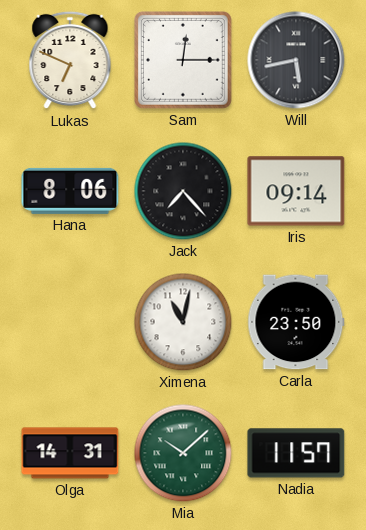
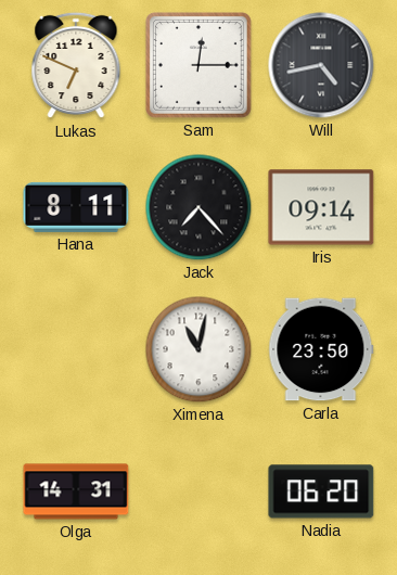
Will: 5:43 -> 4:43 (321, 65)
Hana: 8:06 -> 8:11 (76, 207)
Mia: 10:08 -> none (183, 453)
Nadia: 11:57 -> 06:20 (321, 491)
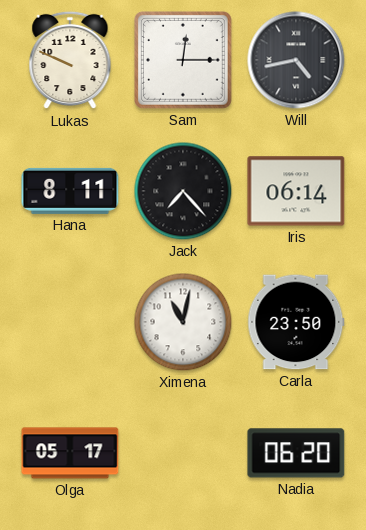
Lukas: 6:49 -> 9:49 (70, 60)
Iris: 09:14 -> 06:14 (296, 191)
Olga: 14:31 -> 05:17 (70, 453)
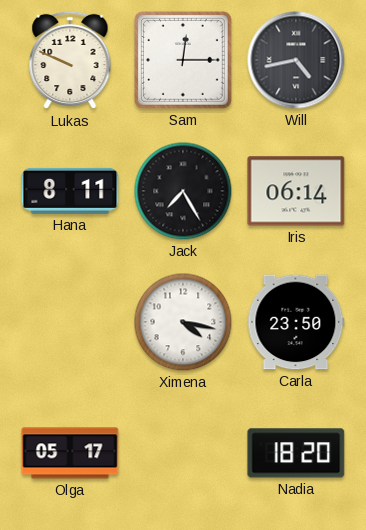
Jack: 7:23 -> 7:25 (183, 191)
Ximena: 11:02 -> 4:17 (183, 322)
Nadia: 06:20 -> 18:20 (296, 453)
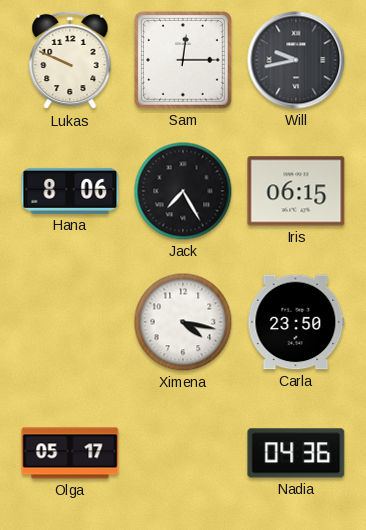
Will: 4:43 -> 9:43 (296, 60)
Hana: 8:11 -> 8:06 (70, 191)
Iris: 06:14 -> 06:15 (296, 191)
Nadia: 18:20 -> 04:36 (296, 453)
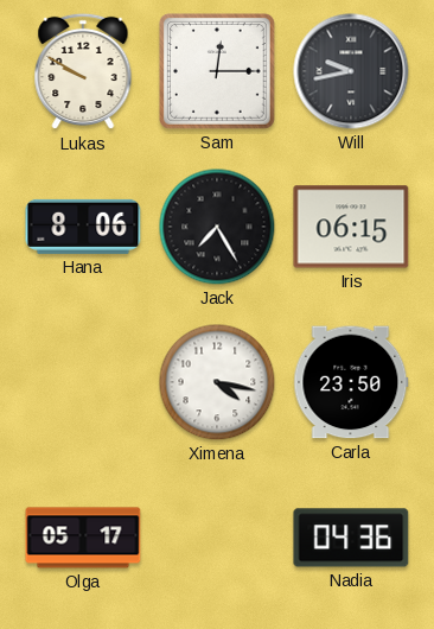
Lukas: 9:49 -> 9:50 (83, 71)
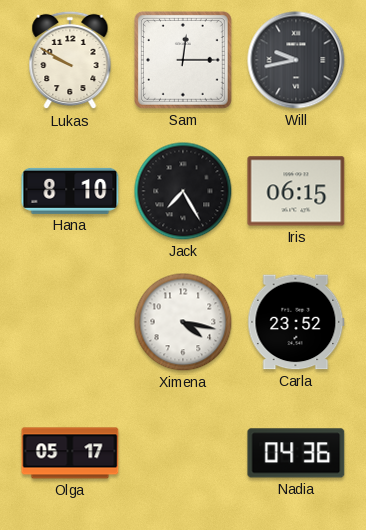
Hana: 8:06 -> 8:10 (70, 191)
Carla: 23:50 -> 23:52 (296, 322)
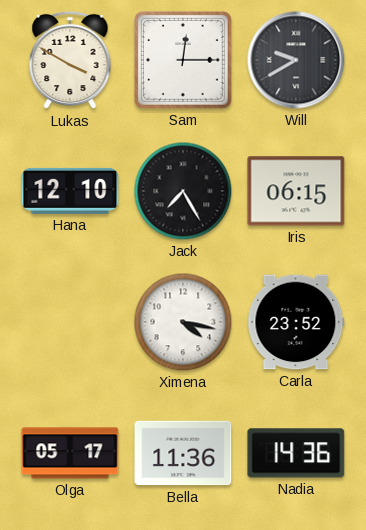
Lukas: 9:50 -> 3:50 (70, 60)
Will: 9:43 -> 9:40 (296, 60)
Hana: 8:10 -> 12:10 (70, 191)
Bella: none -> 11:36 (183, 453)
Nadia: 04:36 -> 14:36 (296, 453)
